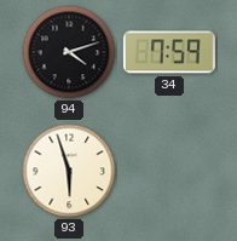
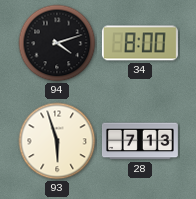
34: 7:59 -> 8:00 (140, 43)
28: none -> 7:13 (140, 141)
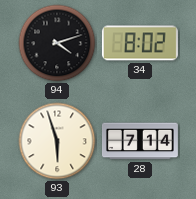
34: 8:00 -> 8:02 (140, 43)
28: 7:13 -> 7:14 (140, 141)
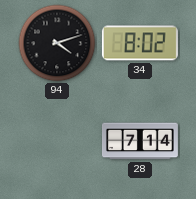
93: 5:57 -> none (57, 141)
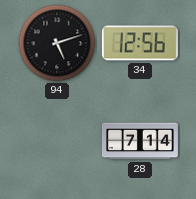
94: 4:12 -> 5:12 (57, 43)
34: 8:02 -> 12:56 (140, 43)
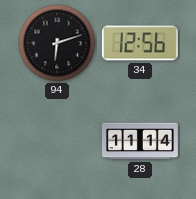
94: 5:12 -> 6:12 (57, 43)
28: 7:14 -> 11:14 (140, 141)
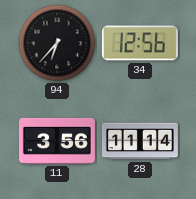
94: 6:12 -> 6:37 (57, 43)
11: none -> 3:56 (57, 141)
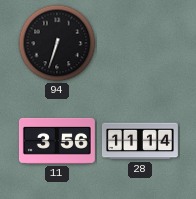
94: 6:37 -> 6:33 (57, 43)
34: 12:56 -> none (140, 43)
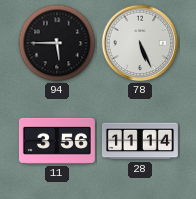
94: 6:33 -> 5:45 (57, 43)
78: none -> 5:26 (140, 43)
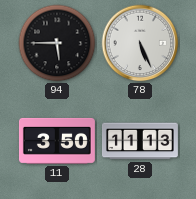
11: 3:56 -> 3:50 (57, 141)
28: 11:14 -> 11:13 (140, 141)
